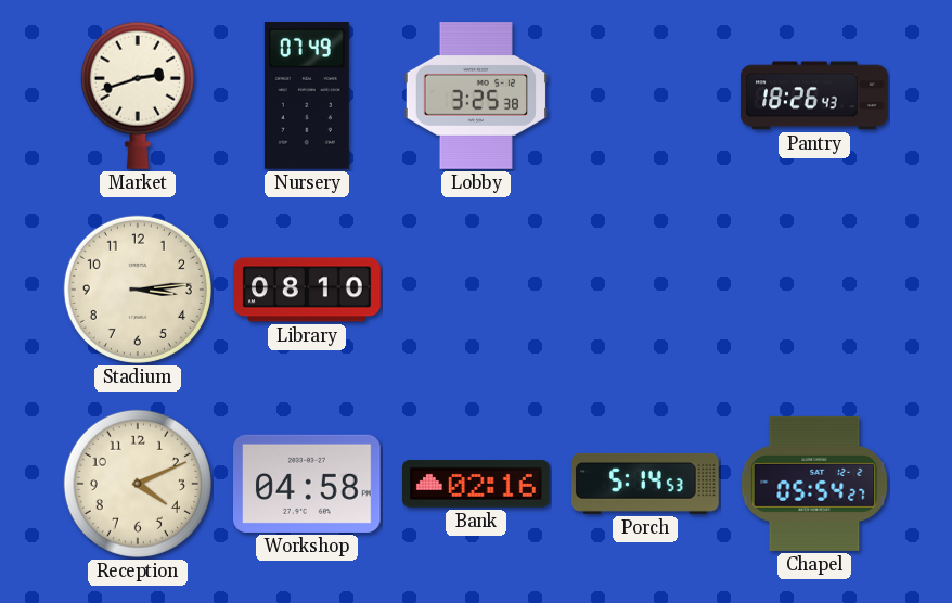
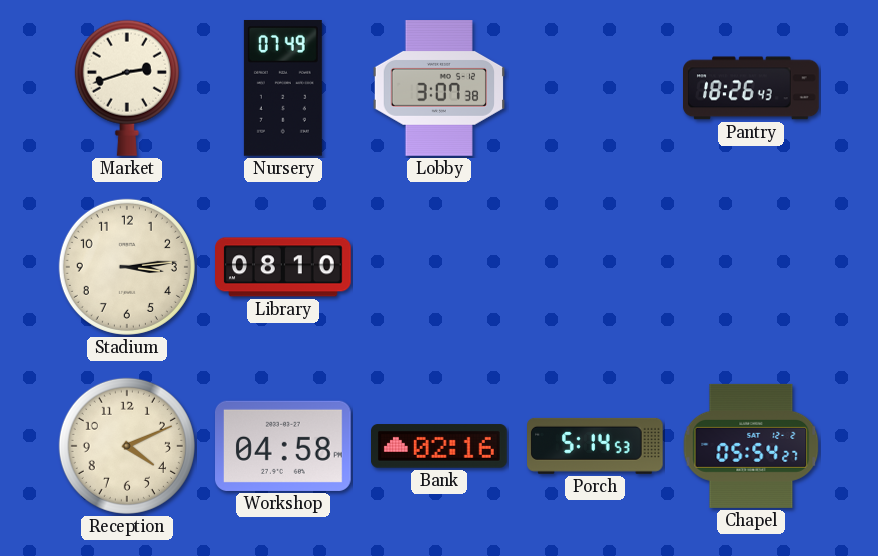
Lobby: 3:25 -> 3:07 (439, 88)
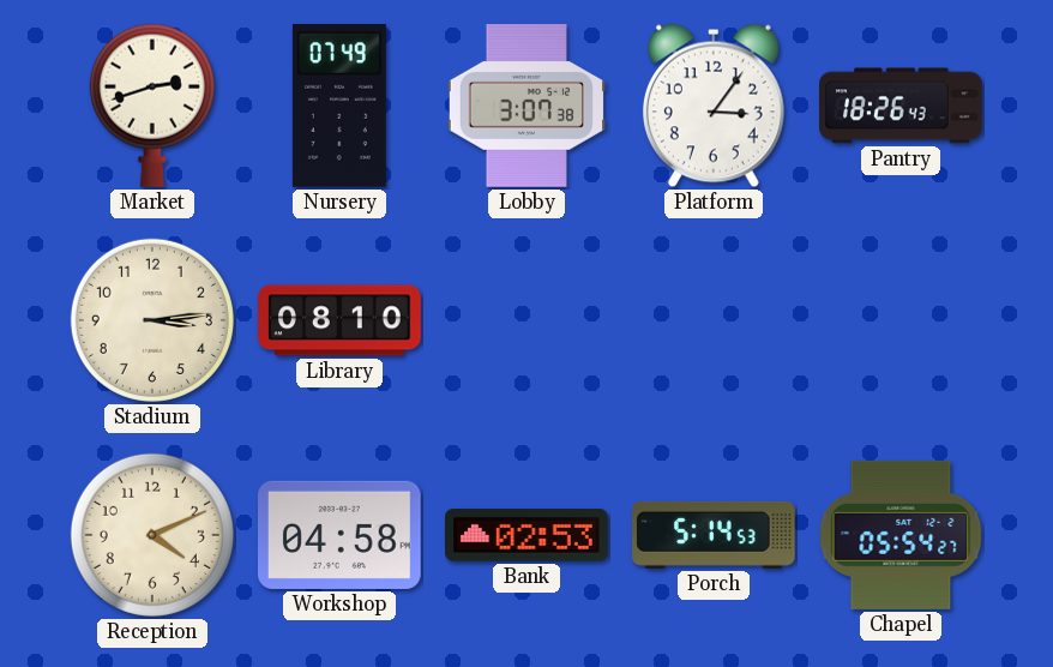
Platform: none -> 3:06 (714, 106)
Bank: 02:16 -> 02:53 (528, 535)
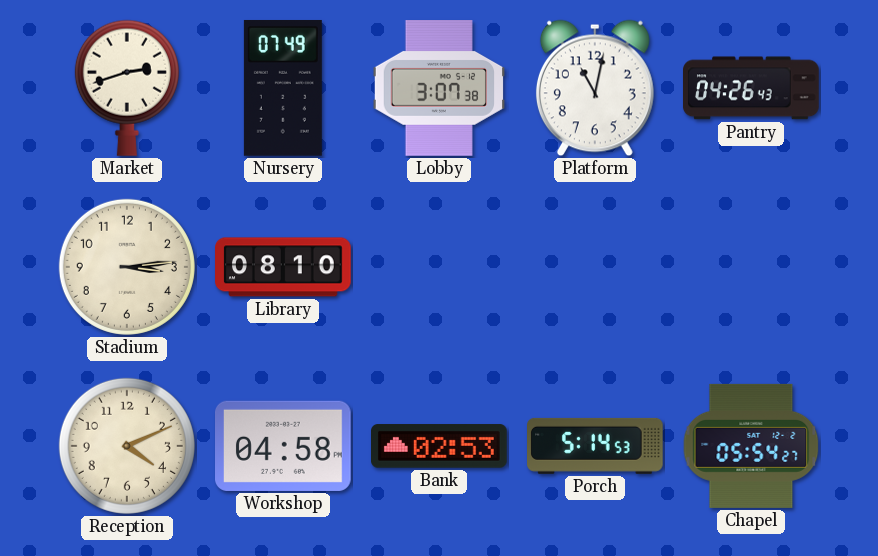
Platform: 3:06 -> 11:02 (595, 88)
Pantry: 18:26 -> 04:26 (752, 88)
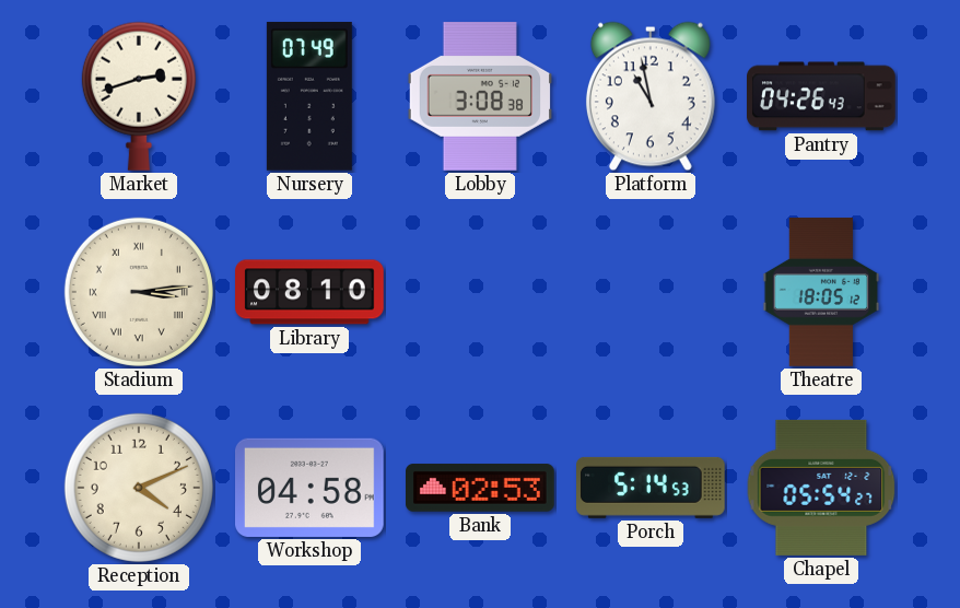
Lobby: 3:07 -> 3:08 (480, 96)
Platform: 11:02 -> 10:58 (651, 96)
Stadium numerals: Arabic -> Roman (139, 292)
Theatre: none -> 18:05 (821, 292)
